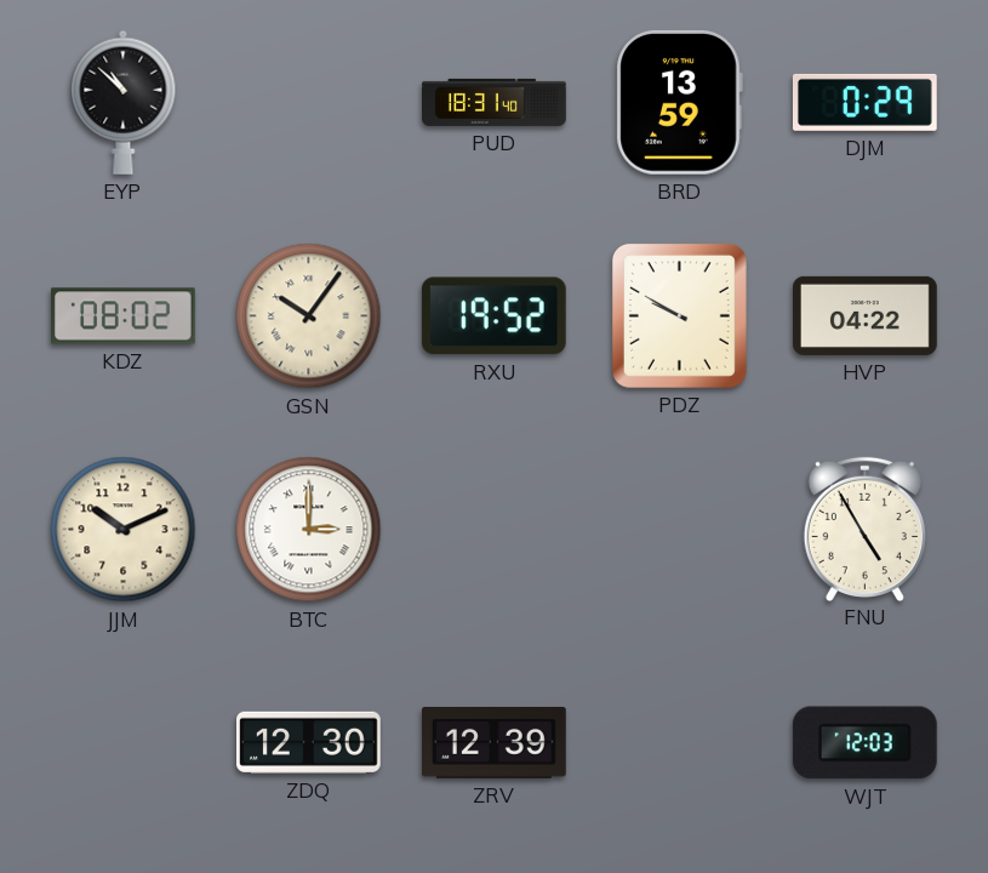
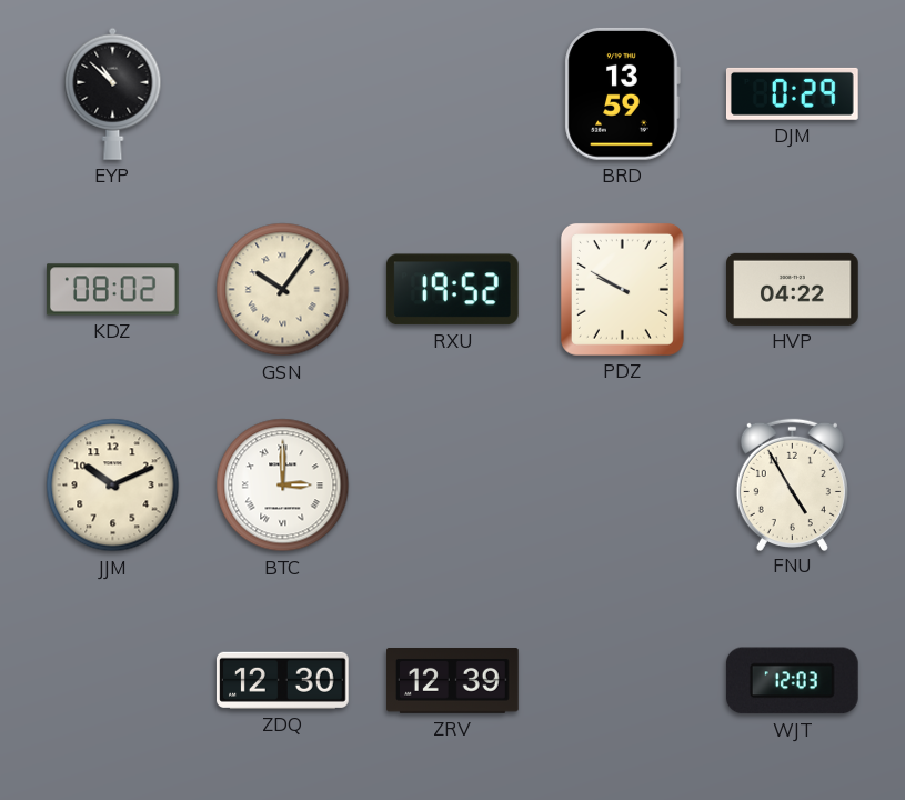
PUD: 18:31 -> none (495, 102)
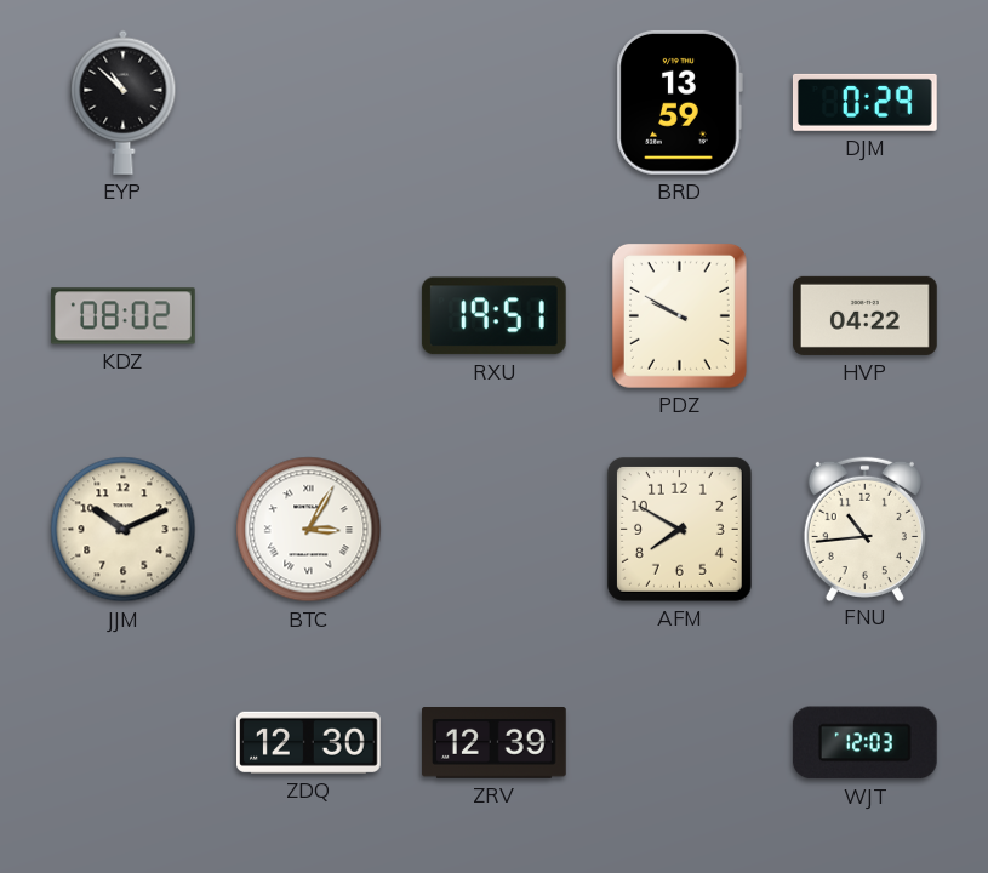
GSN: 10:06 -> none (283, 290)
RXU: 19:52 -> 19:51 (493, 316)
BTC: 3:00 -> 3:05 (309, 530)
AFM: none -> 7:50 (679, 529)
FNU: 4:55 -> 10:44 (864, 529)
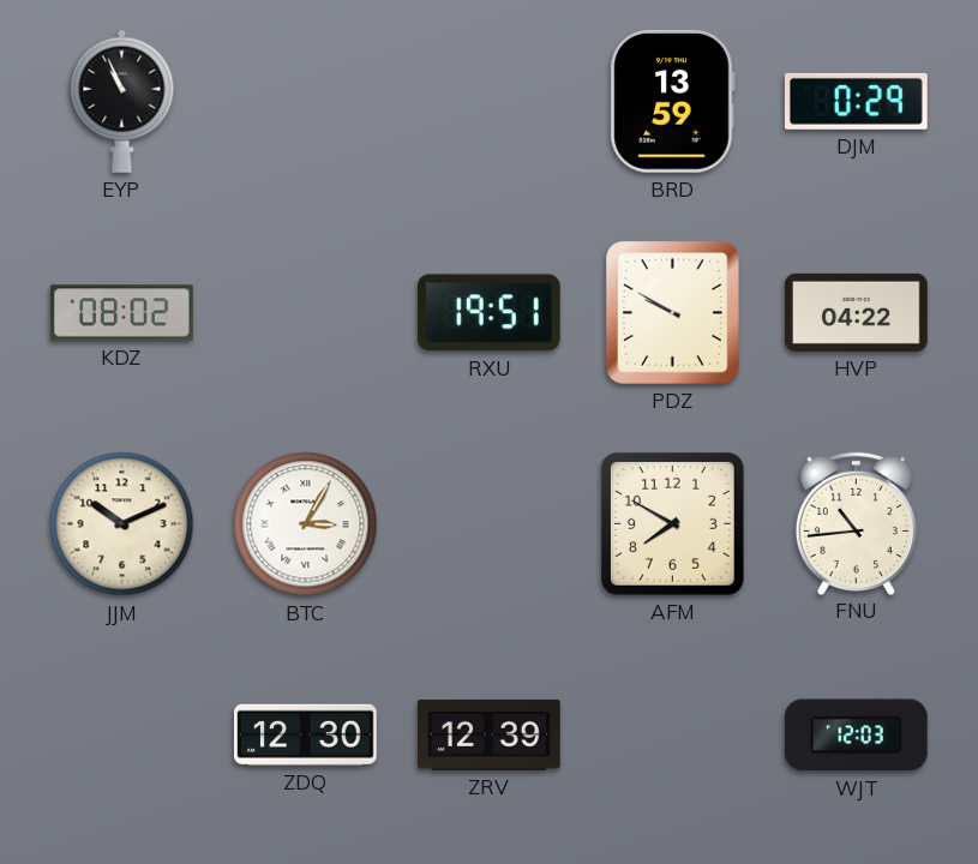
EYP: 10:52 -> 10:56 (122, 101)
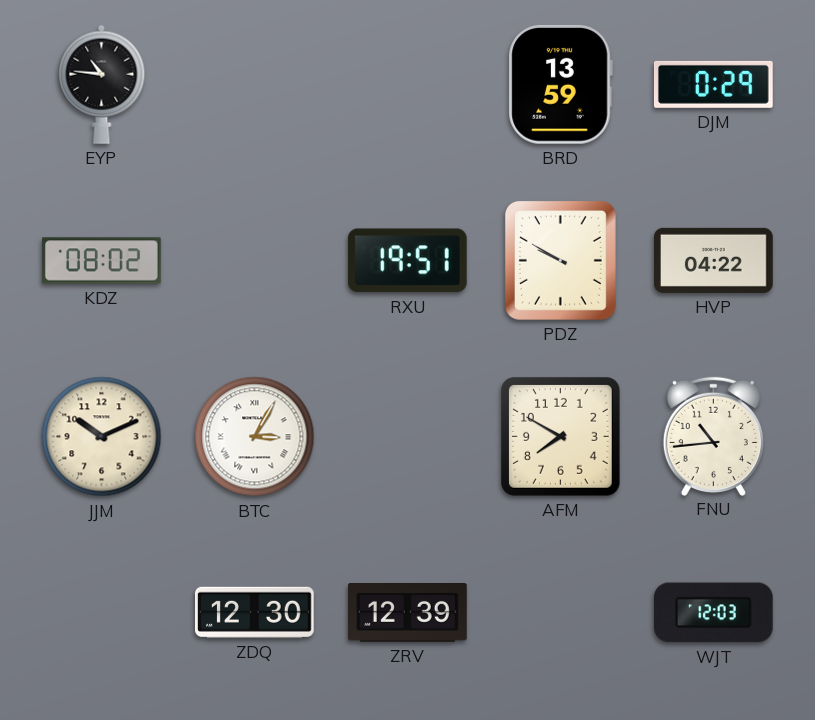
EYP: 10:56 -> 10:46 (102, 84)
